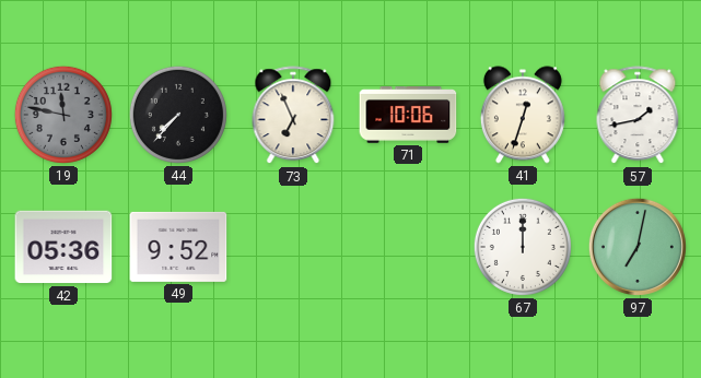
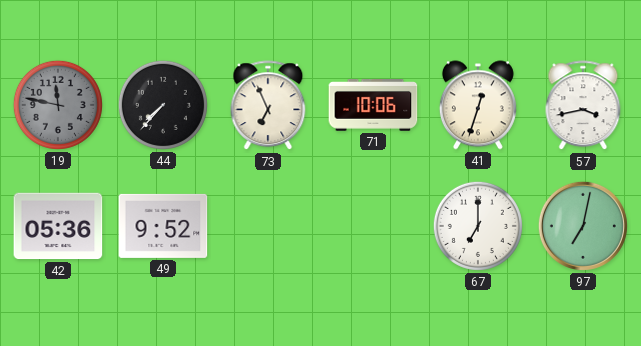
57: 1:43 -> 3:43 (583, 106)
67: 12:00 -> 7:00 (478, 226)
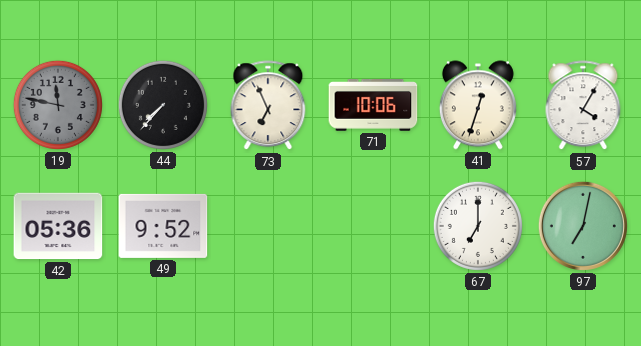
57: 3:43 -> 4:05 (583, 106)
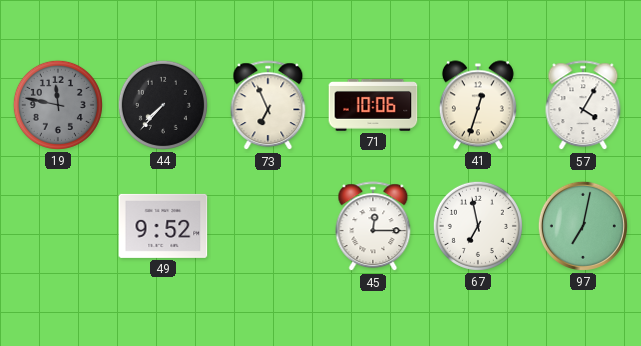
42: 05:36 -> none (58, 226)
45: none -> 12:15 (373, 227)
67: 7:00 -> 6:58 (478, 226)
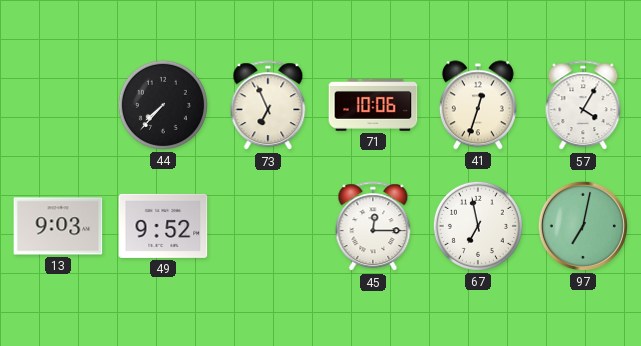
19: 11:47 -> none (58, 105)
13: none -> 9:03 (58, 226)
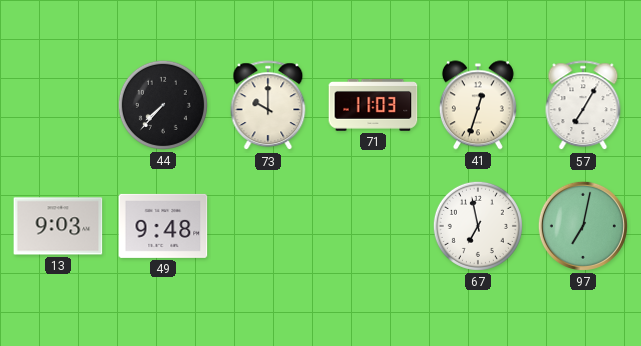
73: 6:56 -> 10:00 (268, 106)
71: 10:06 -> 11:03 (373, 106)
57: 4:05 -> 7:05 (583, 106)
49: 9:52 -> 9:48 (163, 226)
45: 12:15 -> none (373, 227)
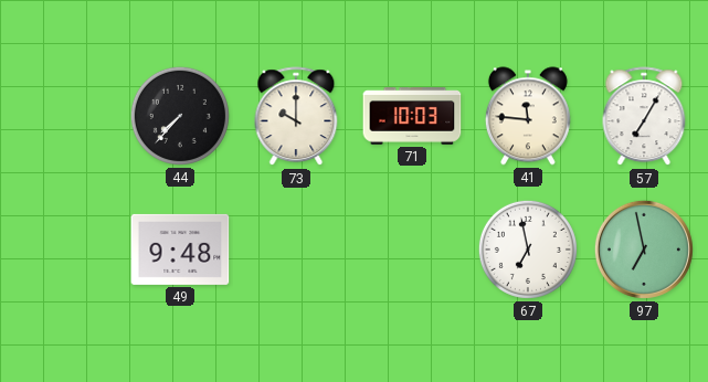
71: 11:03 -> 10:03 (412, 117)
41: 12:33 -> 11:46 (528, 116)
13: 9:03 -> none (58, 226)
97: 7:02 -> 6:58 (644, 250)
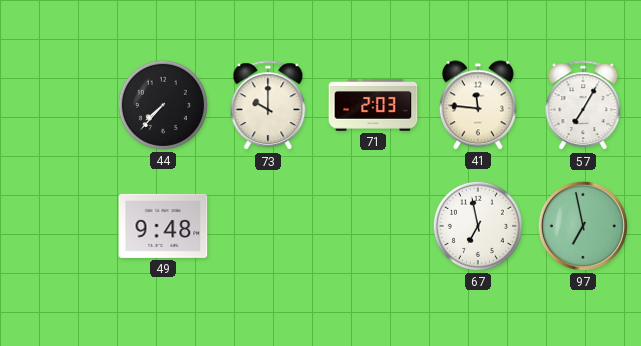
71: 10:03 -> 2:03 (373, 106)
